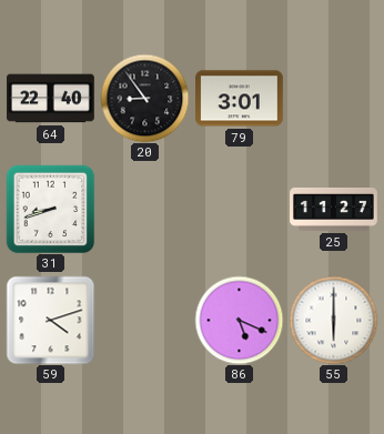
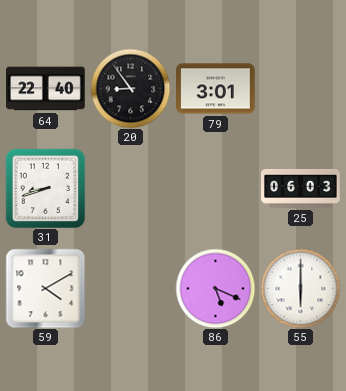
25: 11:27 -> 06:03 (301, 189)
59: 4:12 -> 4:10 (45, 288)
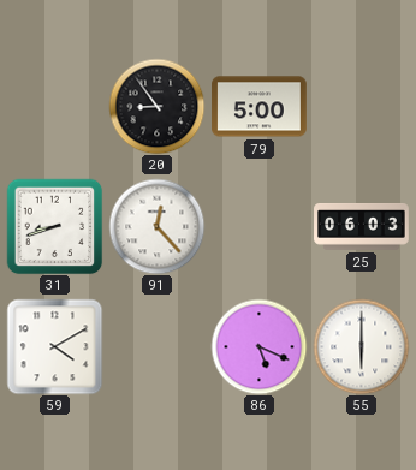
64: 22:40 -> none (46, 89)
79: 3:01 -> 5:00 (260, 107)
91: none -> 12:23 (156, 226)
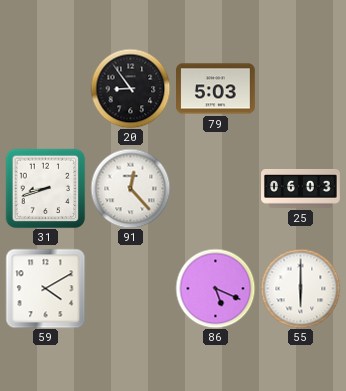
79: 5:00 -> 5:03 (216, 89)
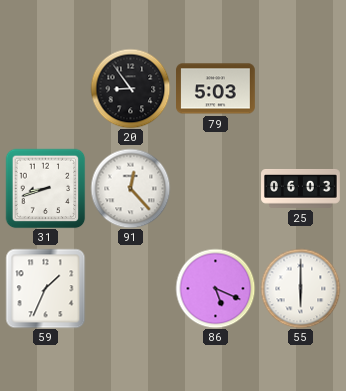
59: 4:10 -> 1:34 (45, 288)
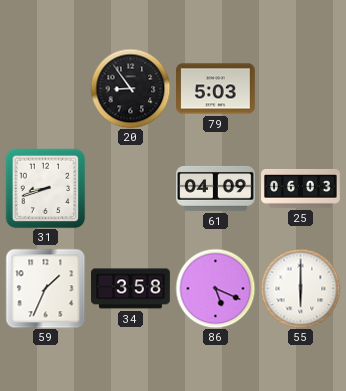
91: 12:23 -> none (130, 188)
61: none -> 04:09 (216, 189)
34: none -> 3:58 (131, 289)
